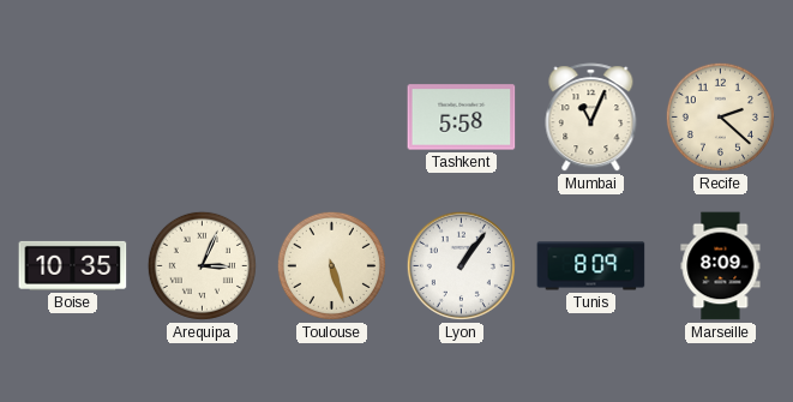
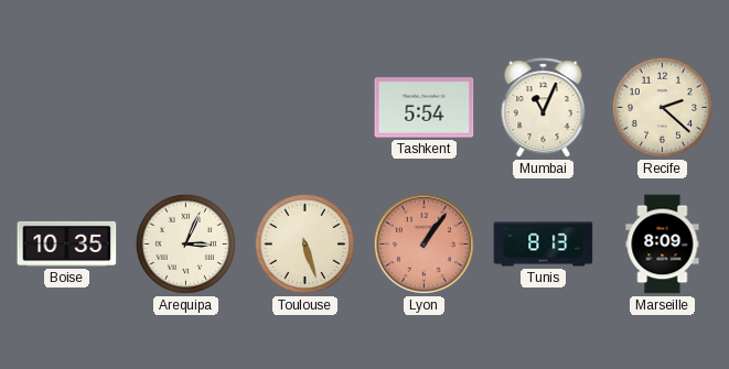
Tashkent: 5:58 -> 5:54 (425, 108)
Lyon dial: white -> salmon (424, 243)
Tunis: 8:09 -> 8:13 (544, 245)
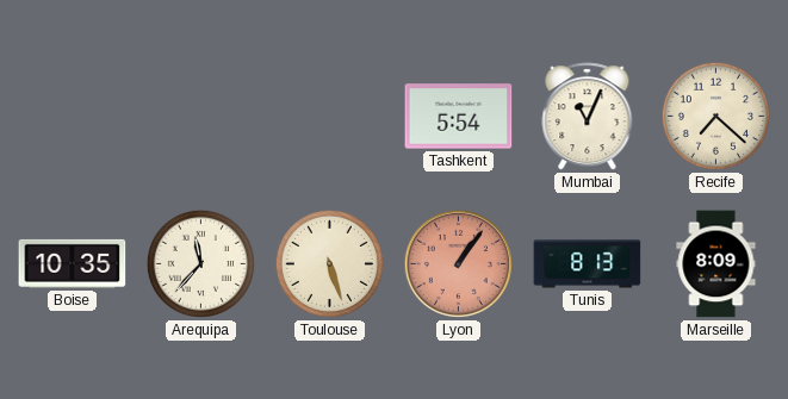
Recife: 2:22 -> 7:22 (715, 116)
Arequipa: 3:04 -> 11:37 (200, 263)
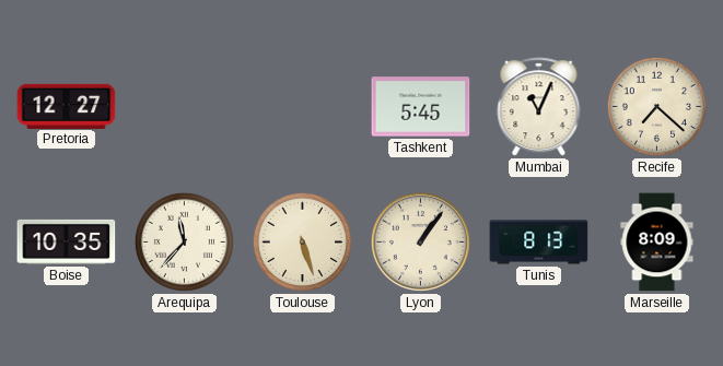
Pretoria: none -> 12:27 (67, 106)
Tashkent: 5:54 -> 5:45 (421, 107)
Lyon dial: salmon -> cream (420, 241)
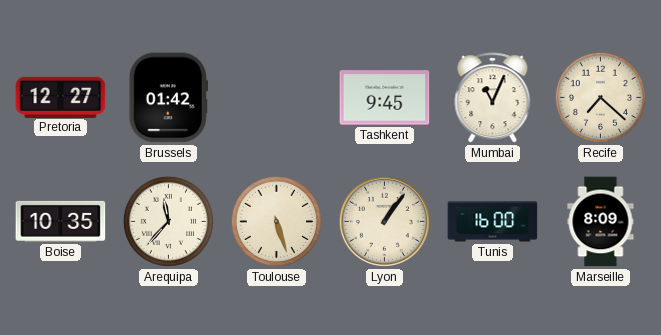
Brussels: none -> 01:42 (168, 98)
Tashkent: 5:45 -> 9:45 (385, 98)
Tunis: 8:13 -> 16:00 (493, 222)
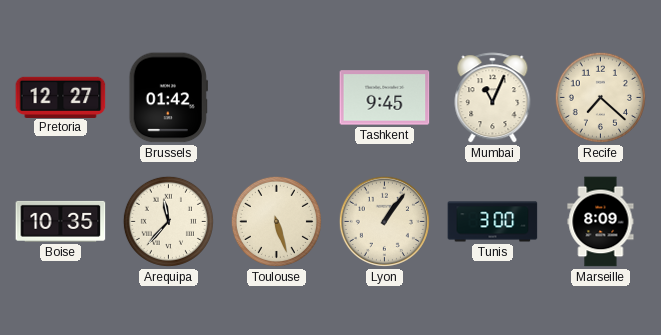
Tunis: 16:00 -> 3:00 (493, 222)
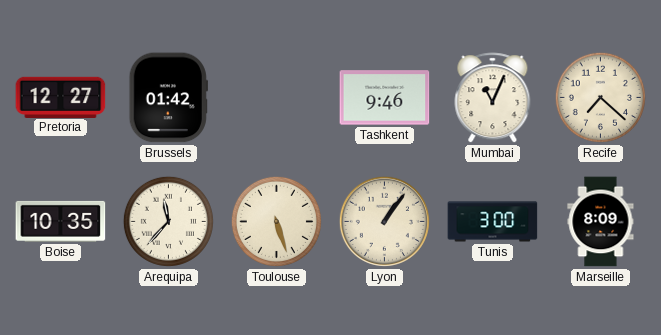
Tashkent: 9:45 -> 9:46 (385, 98)
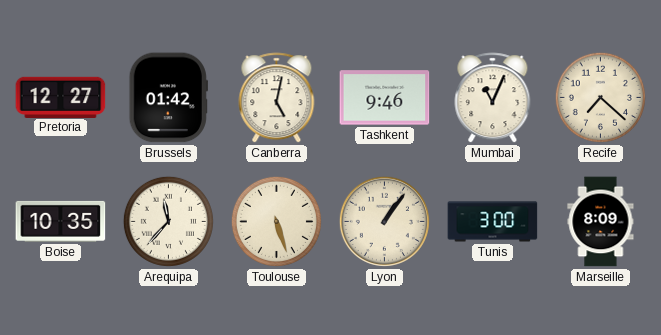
Canberra: none -> 5:02 (277, 98)
